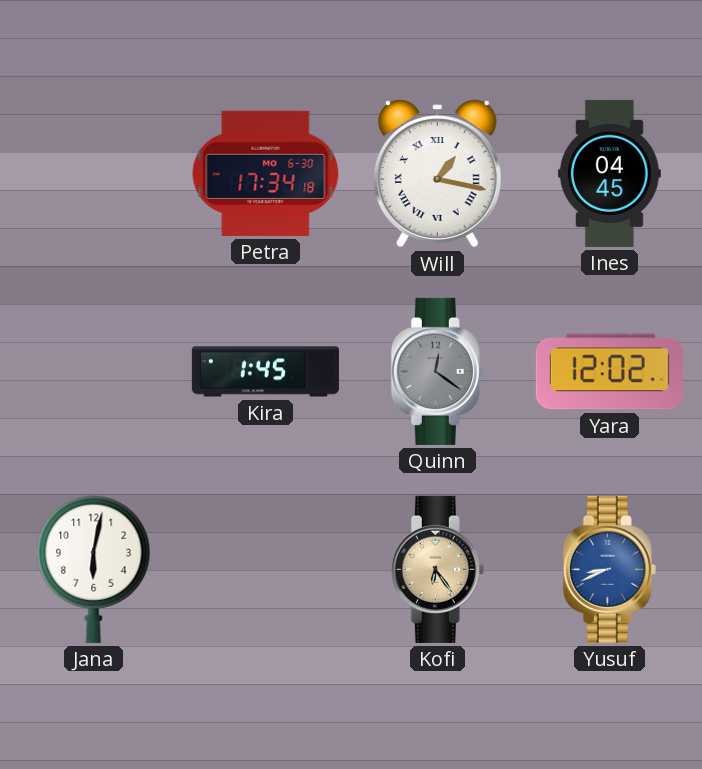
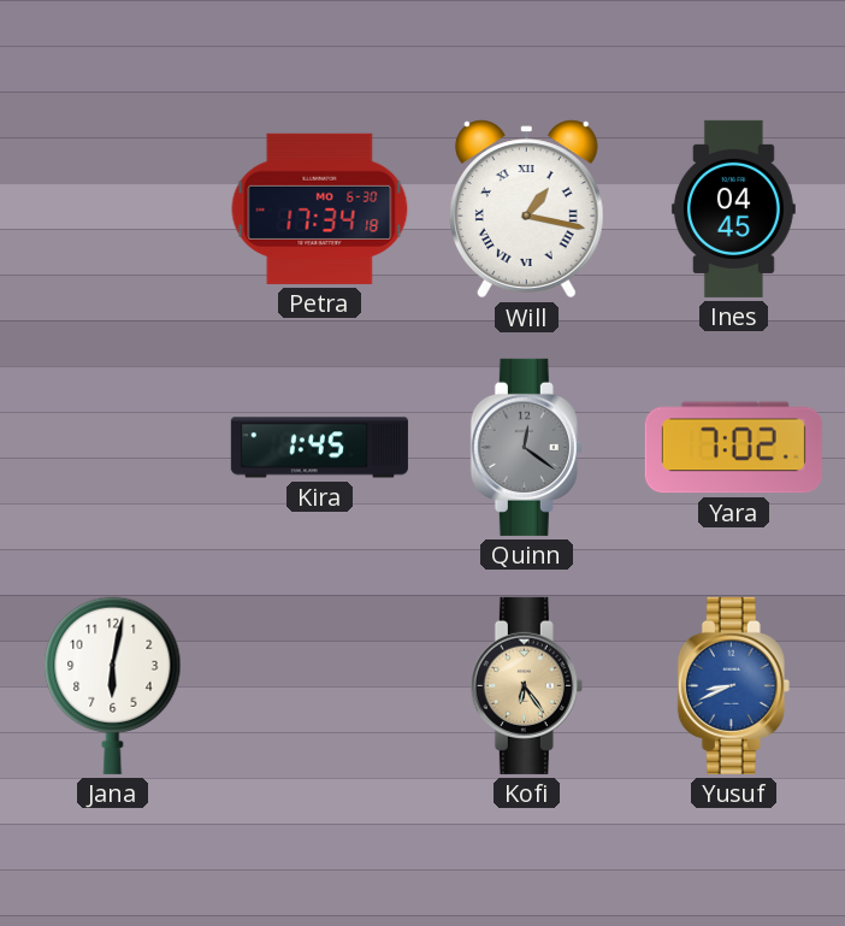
Yara: 12:02 -> 7:02 (733, 448)
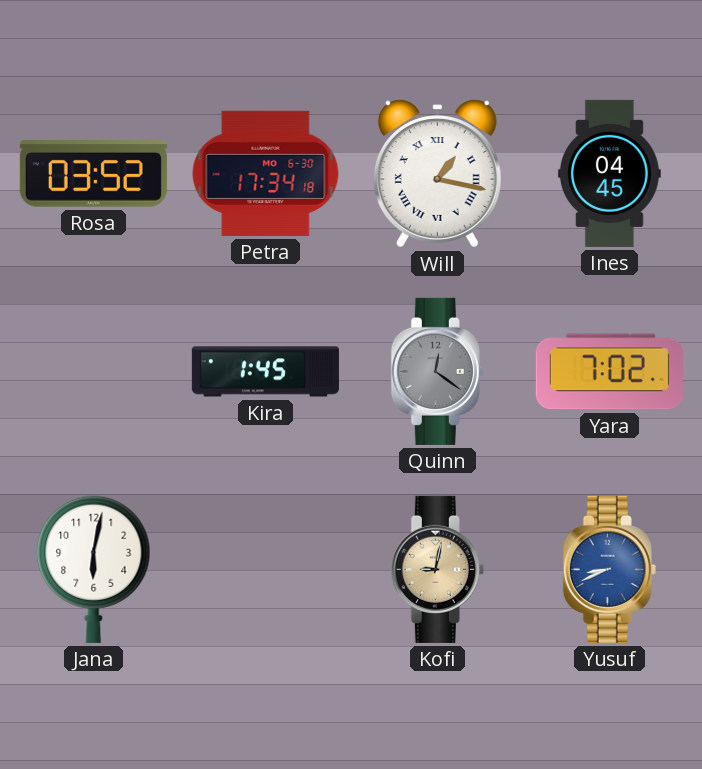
Rosa: none -> 03:52 (93, 174)
Kofi: 6:24 -> 9:02 (437, 569)
